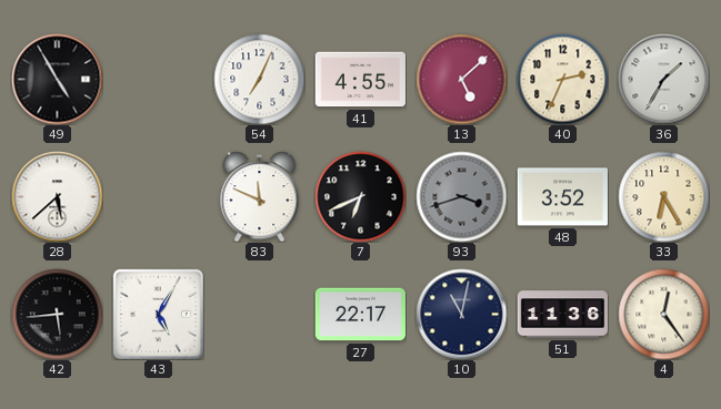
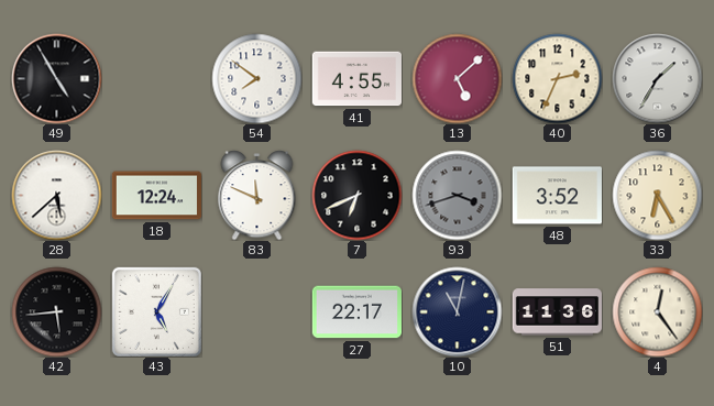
54: 7:04 -> 7:51 (256, 78)
18: none -> 12:24 (156, 196)
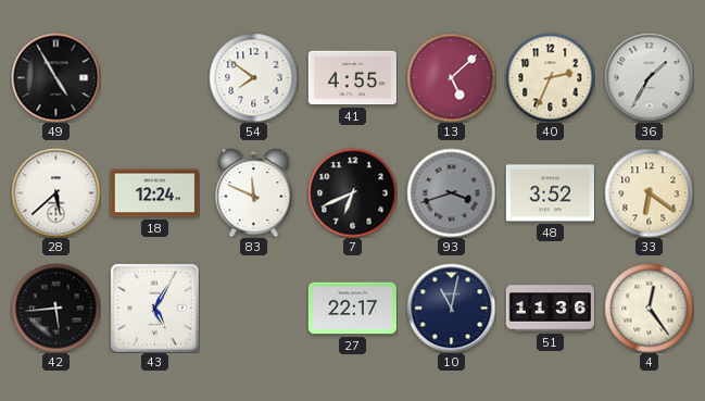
33: 6:25 -> 6:21 (649, 192)
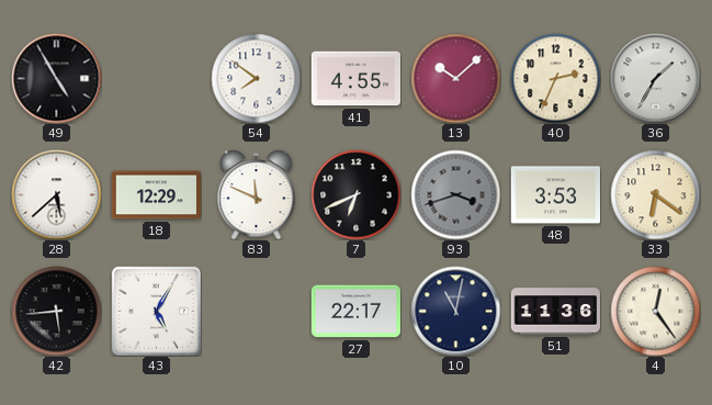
13: 5:08 -> 10:08 (455, 78)
18: 12:24 -> 12:29 (156, 195)
48: 3:52 -> 3:53 (555, 195)
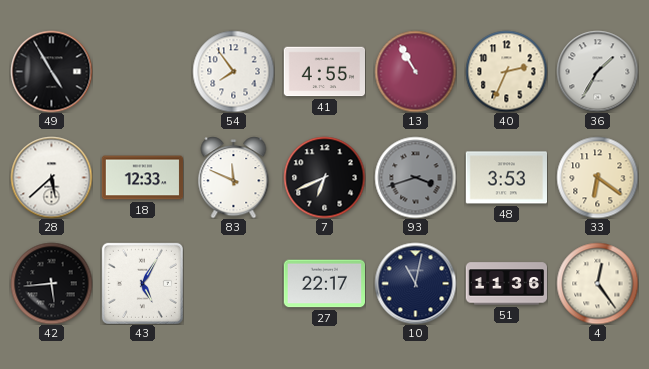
54: 7:51 -> 7:54 (233, 71)
13: 10:08 -> 10:55 (415, 71)
18: 12:29 -> 12:33 (142, 178)
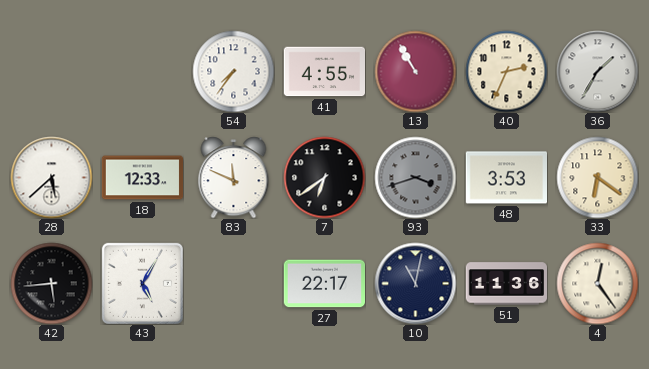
49: 4:55 -> none (51, 71)
54: 7:54 -> 7:36 (233, 71)
7: 6:41 -> 6:39 (324, 177)
